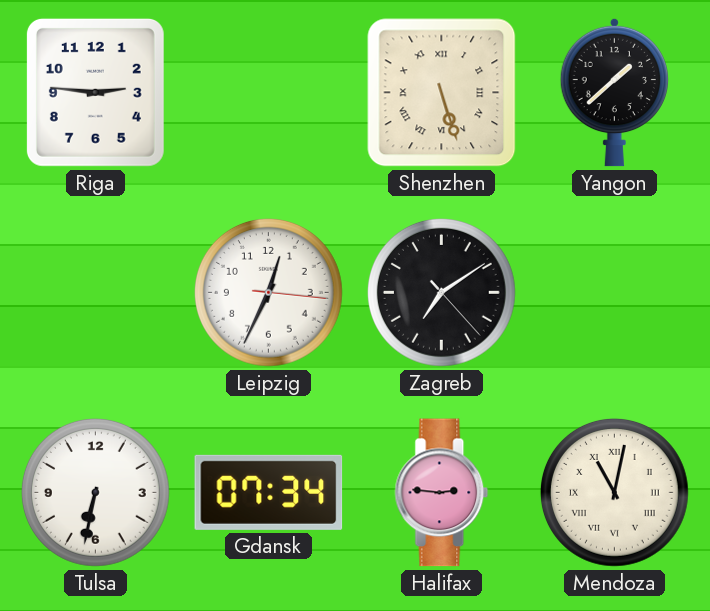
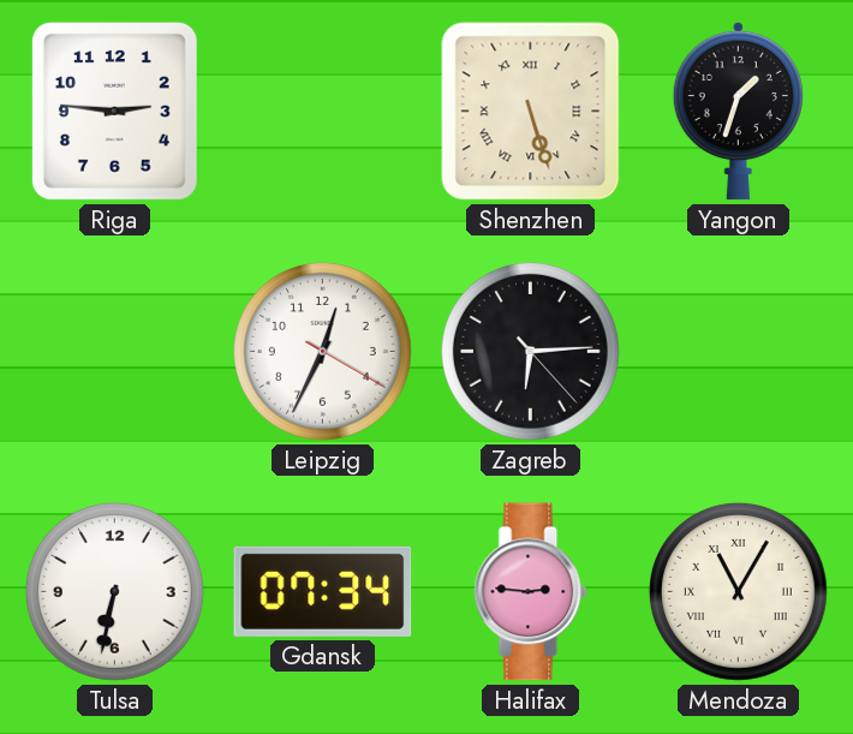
Yangon: 1:38 -> 1:33 (738, 111)
Leipzig: 12:34:16 -> 12:34:20 (322, 351)
Zagreb: 7:09 -> 6:14 (530, 351)
Mendoza: 11:02 -> 11:05 (738, 591)
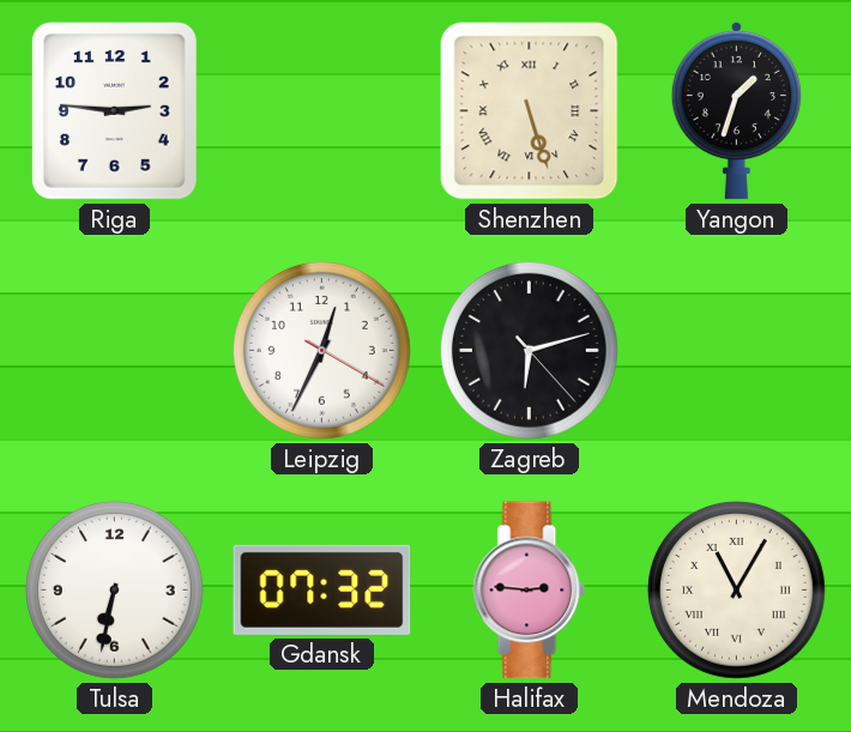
Zagreb: 6:14 -> 6:12 (529, 350)
Gdansk: 07:34 -> 07:32 (322, 589)
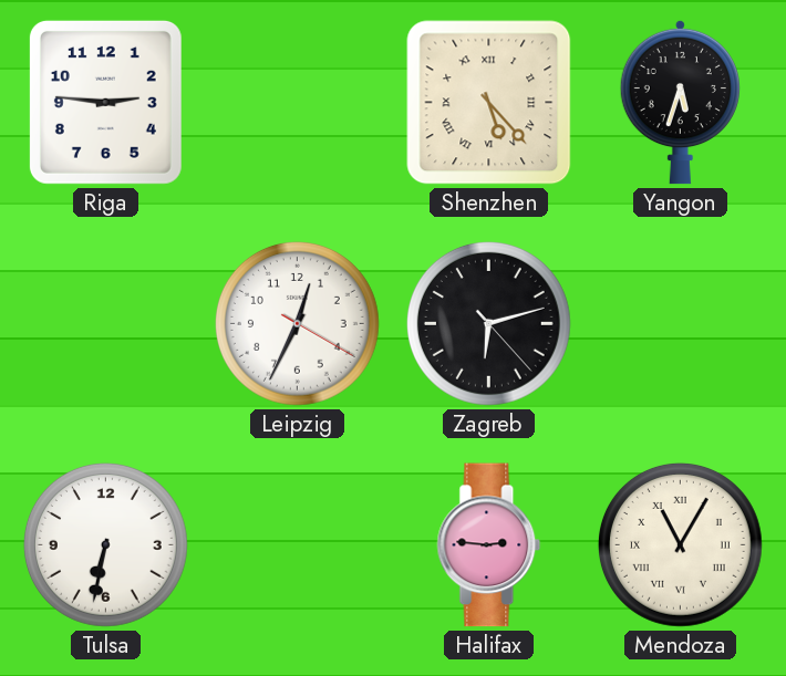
Shenzhen: 5:27 -> 5:23 (489, 103)
Yangon: 1:33 -> 5:33 (680, 102)
Gdansk: 07:32 -> none (322, 589)
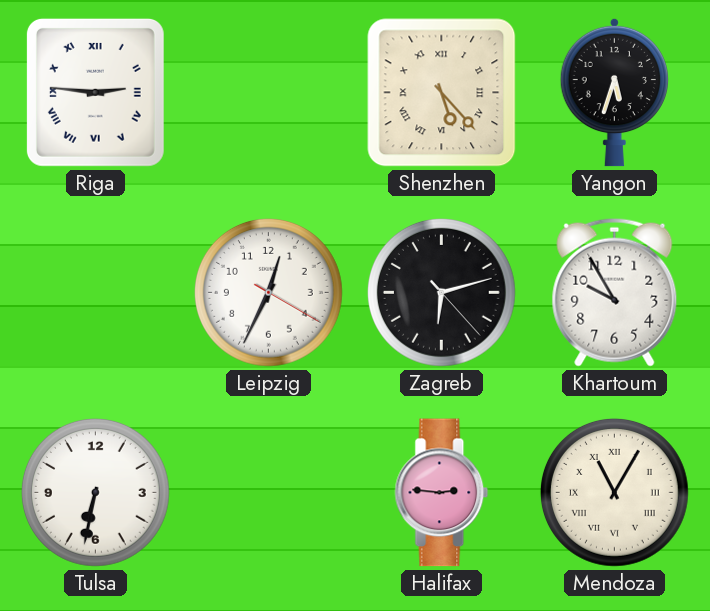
Riga numerals: Arabic -> Roman (95, 92)
Khartoum: none -> 9:55 (615, 292)
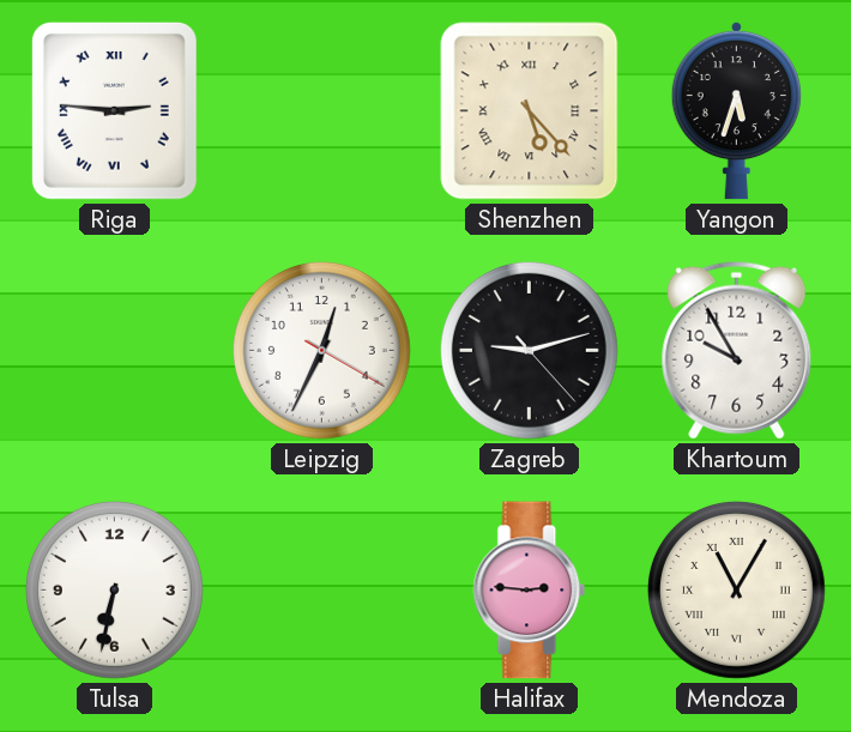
Zagreb: 6:12 -> 9:12 (529, 350)
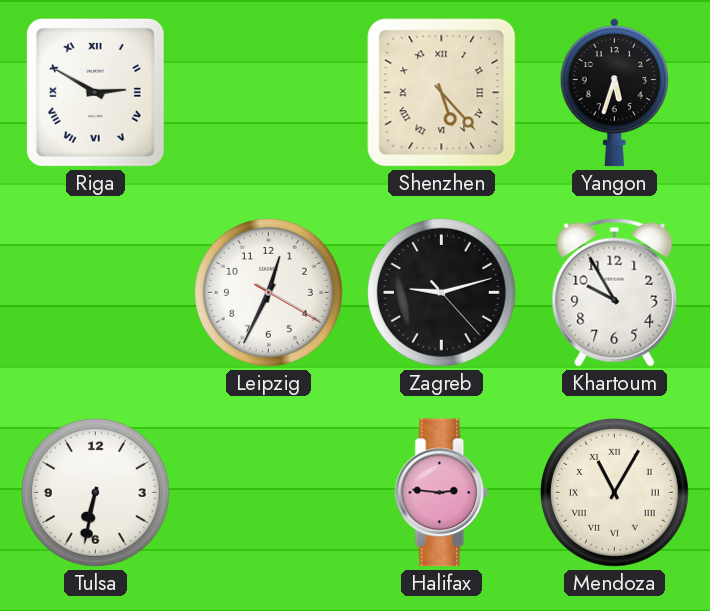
Riga: 2:46 -> 2:50 (95, 92)
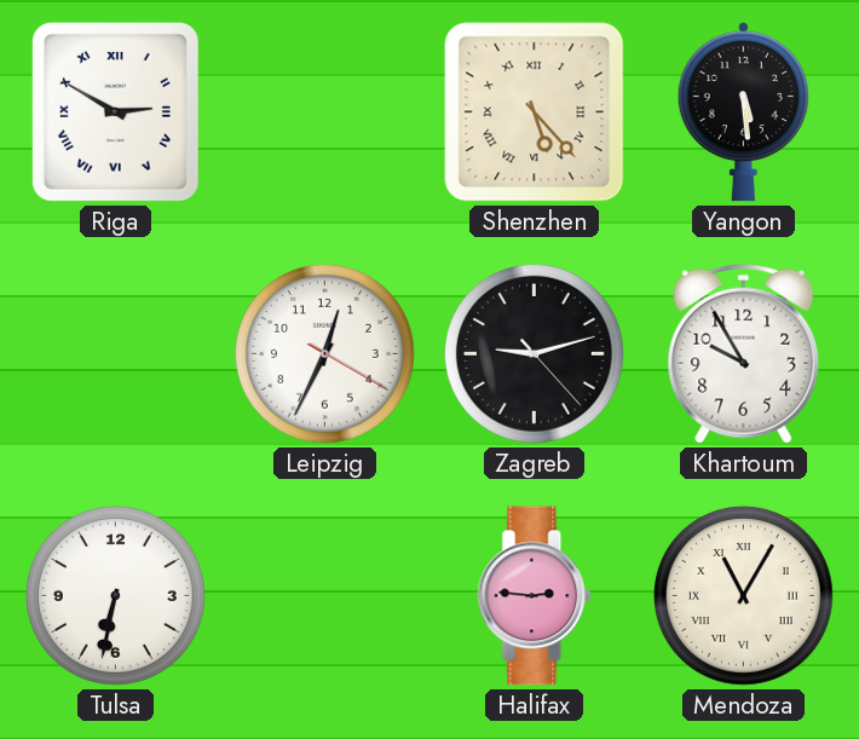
Yangon: 5:33 -> 5:29 (743, 111)
